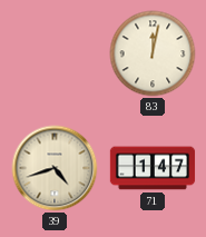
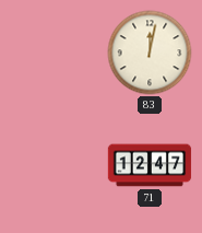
39: 4:42 -> none (55, 168)
71: 1:47 -> 12:47 (150, 165)
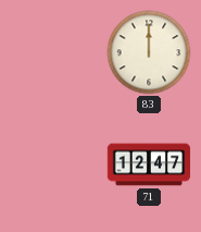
83: 12:02 -> 12:00 (149, 52)
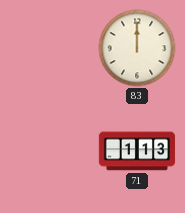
71: 12:47 -> 1:13 (137, 151)
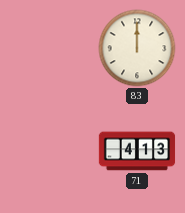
71: 1:13 -> 4:13 (137, 151)
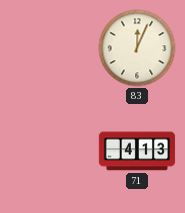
83: 12:00 -> 12:04 (137, 48)
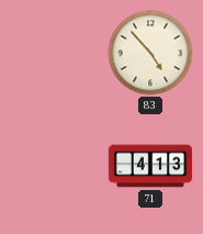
83: 12:04 -> 4:53 (150, 53)
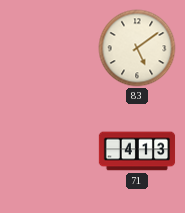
83: 4:53 -> 5:09 (137, 48)
